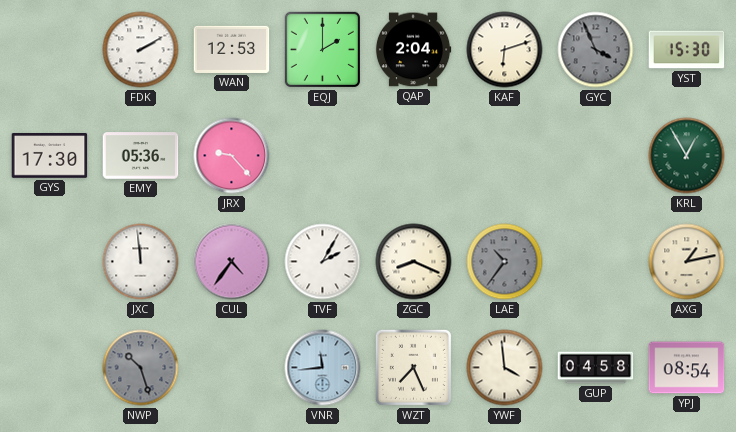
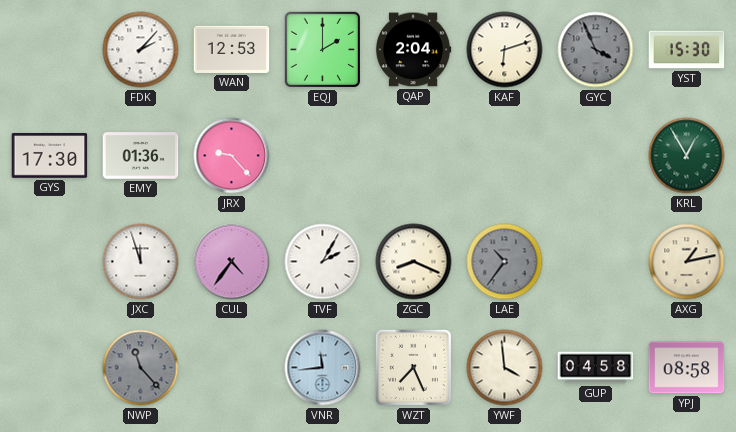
FDK: 2:10 -> 2:07 (141, 50)
EMY: 05:36 -> 01:36 (141, 156)
JXC: 11:59 -> 11:57 (141, 262)
NWP: 10:27 -> 11:23 (141, 368)
YPJ: 08:54 -> 08:58 (687, 368)
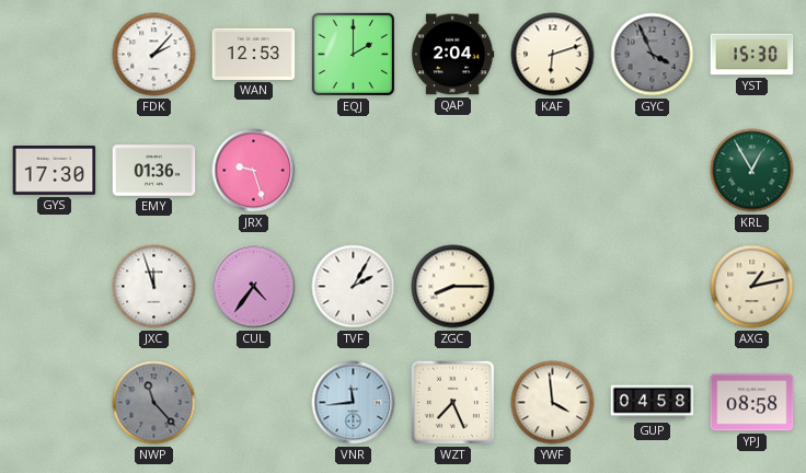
JRX: 9:23 -> 9:27 (254, 171)
ZGC: 8:19 -> 8:15 (453, 287)
LAE: 10:36 -> none (505, 262)
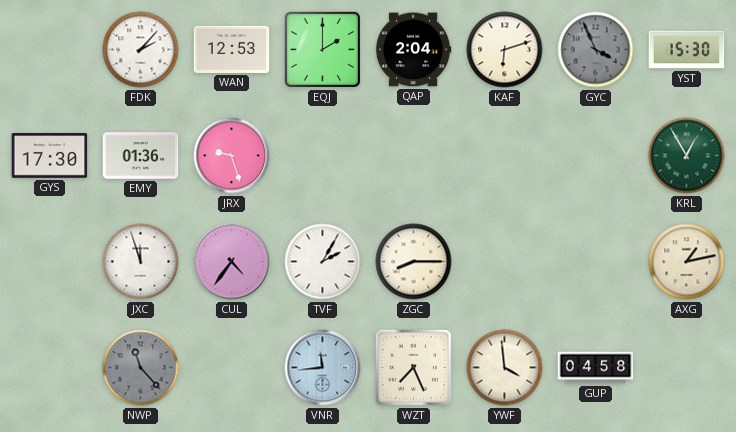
YPJ: 08:58 -> none (752, 403)
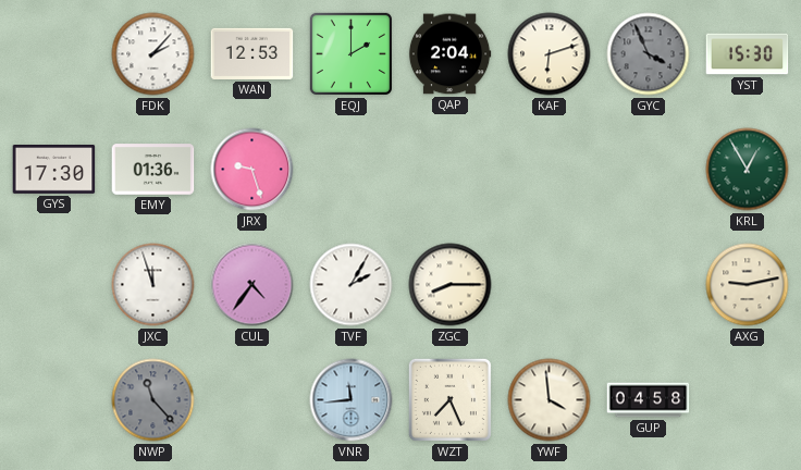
AXG: 1:13 -> 9:13 (748, 285)
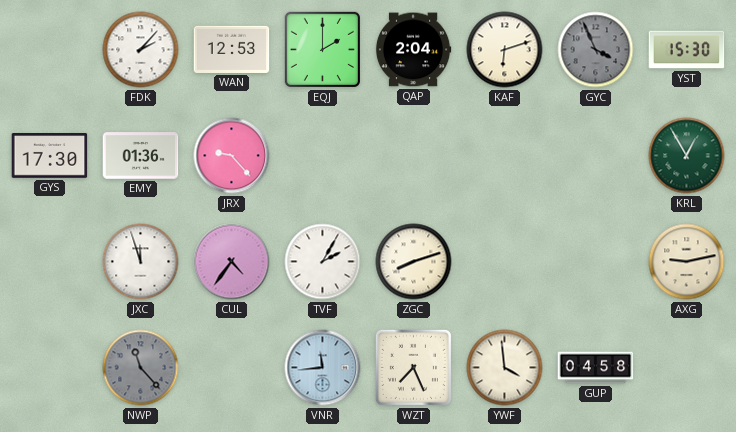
JRX: 9:27 -> 9:23 (232, 156)
ZGC: 8:15 -> 8:12 (414, 262)
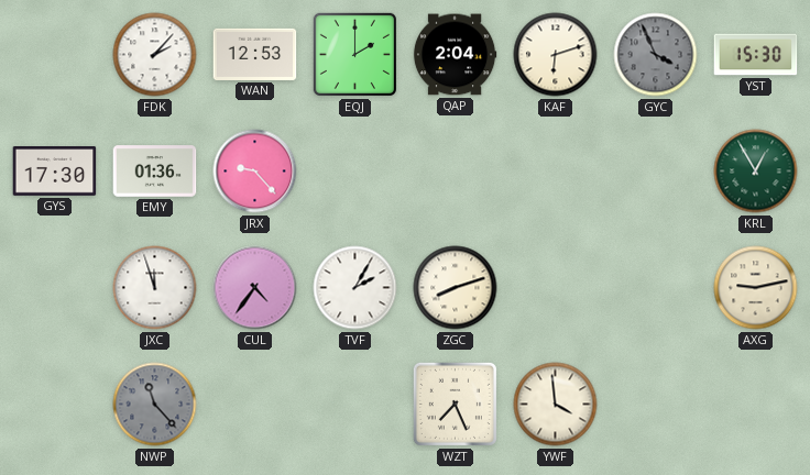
VNR: 11:44 -> none (323, 368)
GUP: 04:58 -> none (596, 368)
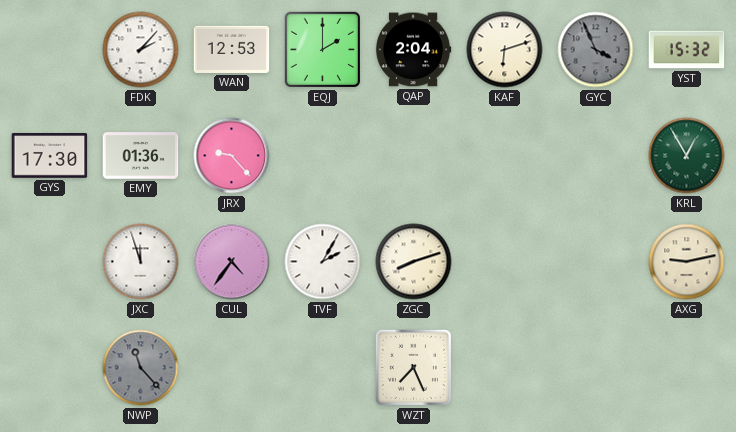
YST: 15:30 -> 15:32 (687, 50)
YWF: 3:59 -> none (556, 405)
